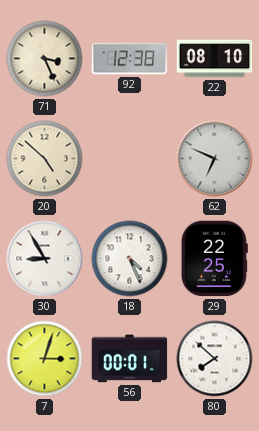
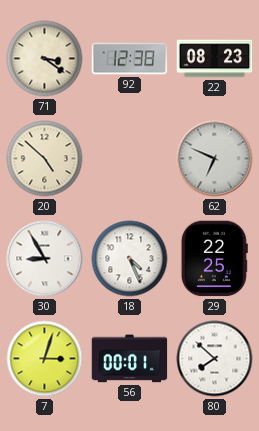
71: 3:26 -> 3:21 (45, 59)
22: 08:10 -> 08:23 (215, 59)
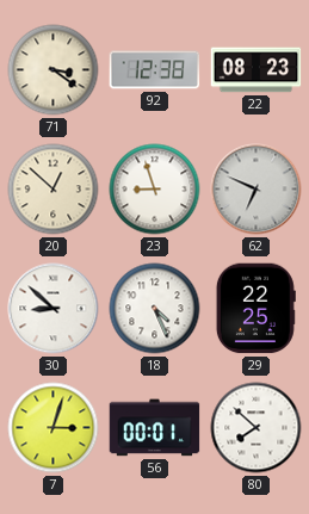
20: 4:52 -> 12:52 (54, 190)
23: none -> 8:57 (155, 190)
30: 8:55 -> 8:52 (54, 309)
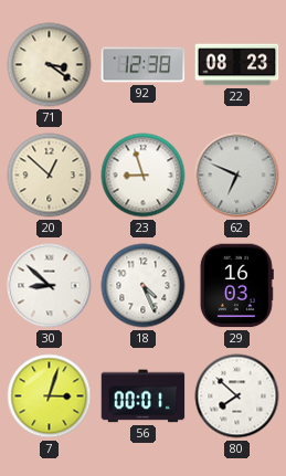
29: 22:25 -> 16:03 (236, 286)
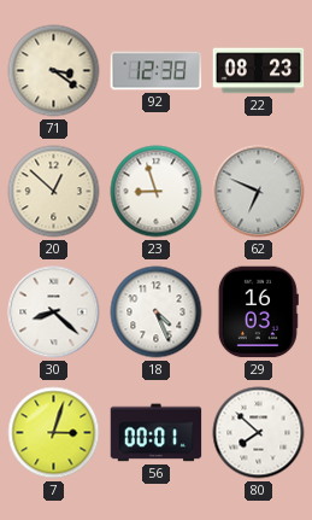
30: 8:52 -> 8:22 (54, 312)
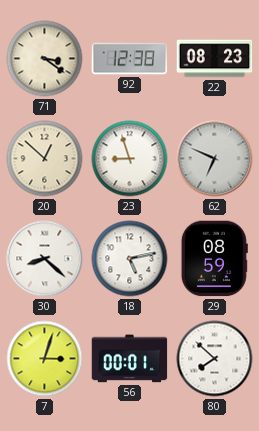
18: 4:26 -> 5:13 (130, 259)
29: 16:03 -> 08:59 (214, 259)
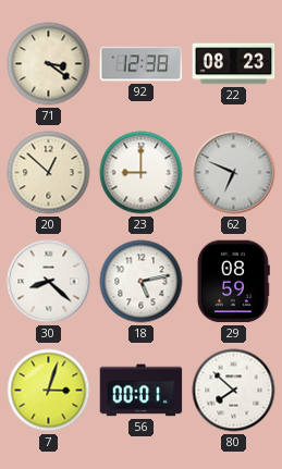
23: 8:57 -> 9:00 (142, 173)
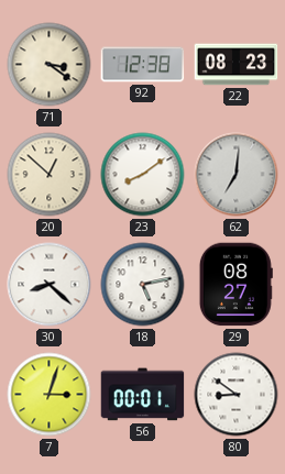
23: 9:00 -> 8:09 (143, 175)
62: 6:49 -> 7:01 (237, 175)
29: 08:59 -> 08:27 (235, 285)
80: 7:52 -> 8:51 (237, 395)
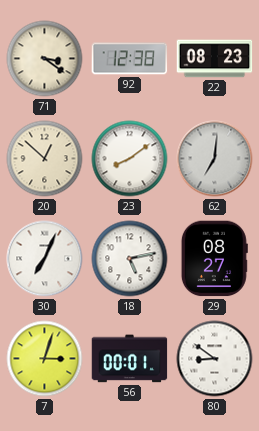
30: 8:22 -> 7:04 (45, 259)
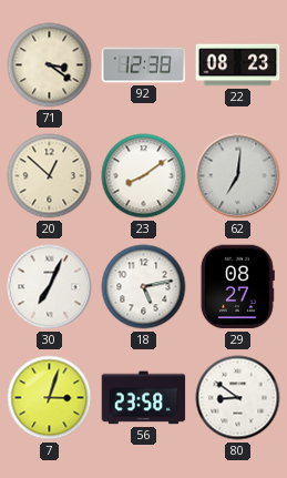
56: 00:01 -> 23:58 (144, 398)
